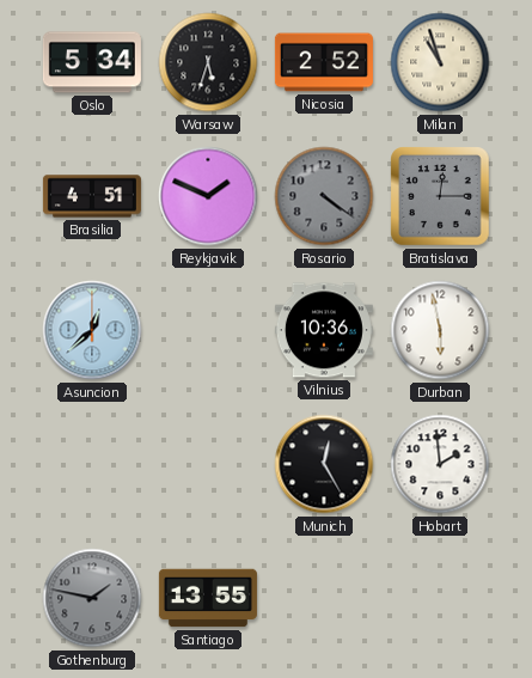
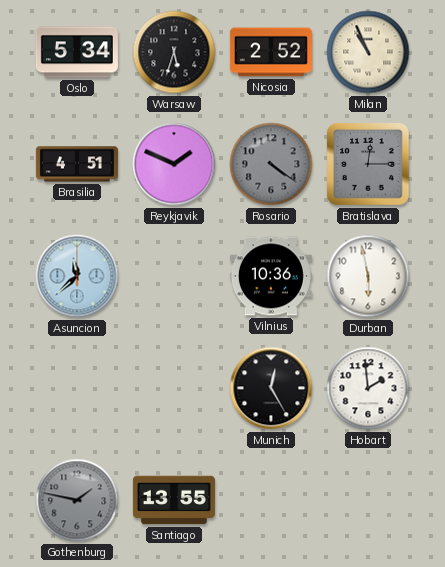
Milan: 10:57 -> 10:56 (368, 52)
Asuncion: 12:38 -> 11:38 (77, 276)
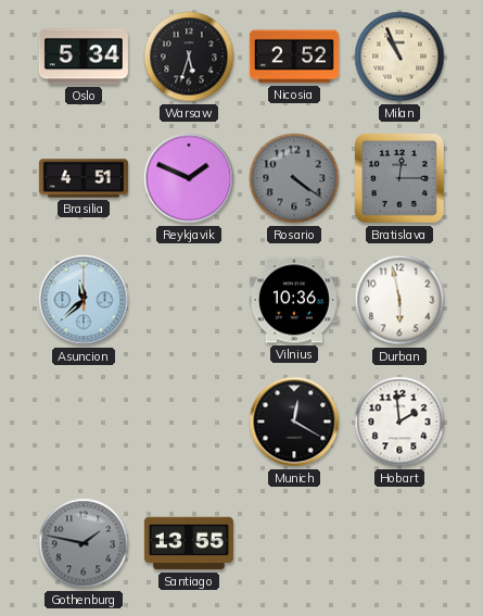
Munich: 12:25 -> 12:20 (294, 422)
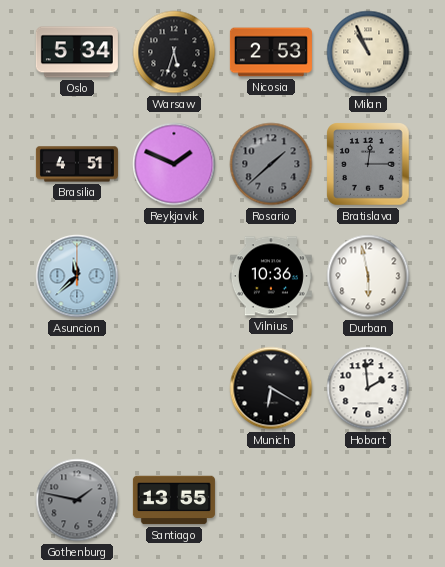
Nicosia: 2:52 -> 2:53 (271, 52)
Rosario: 4:21 -> 1:38 (271, 164)
Munich: 12:20 -> 6:20 (271, 388)
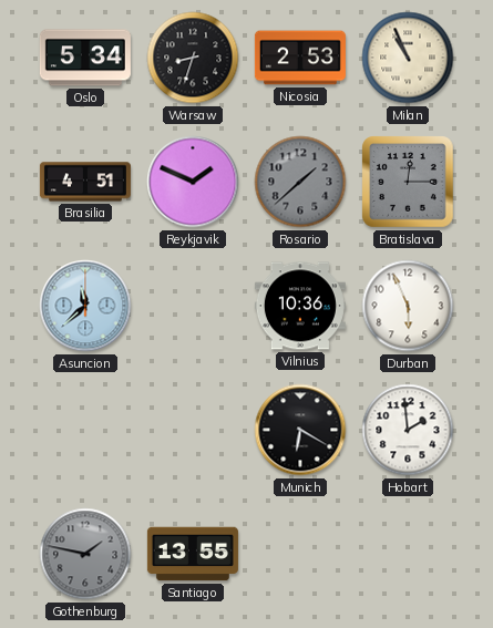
Warsaw: 5:33 -> 8:33 (193, 58)
Durban: 5:58 -> 5:56 (408, 306)
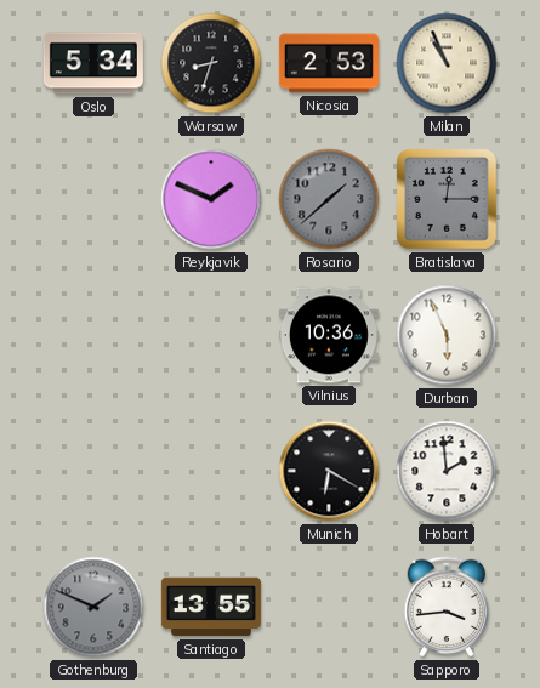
Brasilia: 4:51 -> none (85, 182)
Asuncion: 11:38 -> none (85, 306)
Gothenburg: 1:47 -> 1:49 (93, 607)
Sapporo: none -> 3:44 (447, 607)
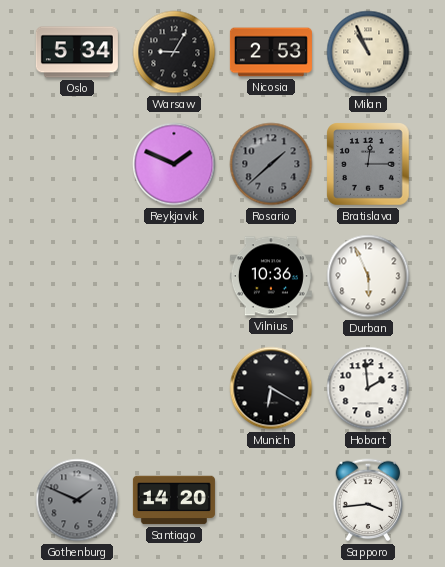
Warsaw: 8:33 -> 9:05 (174, 52)
Santiago: 13:55 -> 14:20 (174, 500)
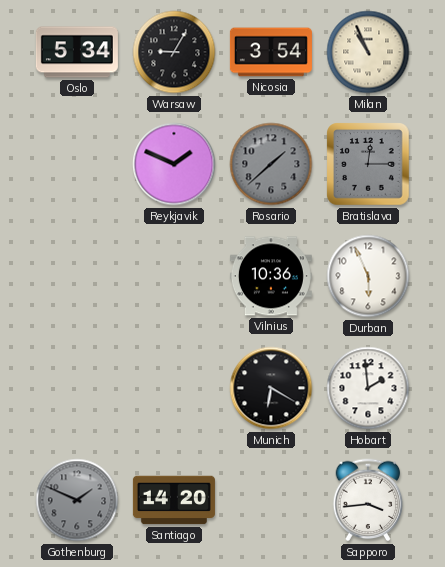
Nicosia: 2:53 -> 3:54 (271, 52)
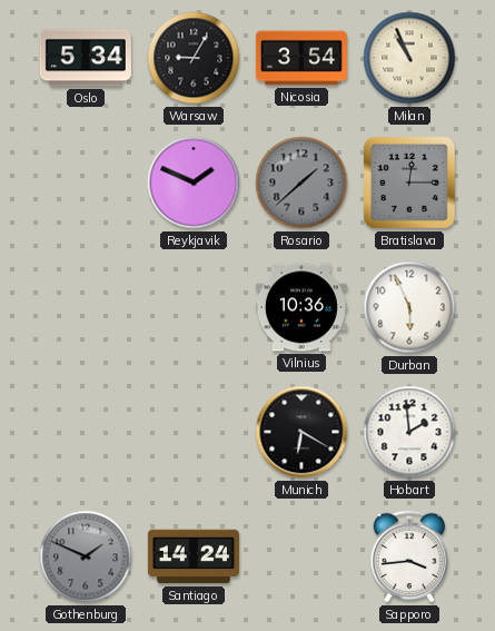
Santiago: 14:20 -> 14:24 (194, 556)
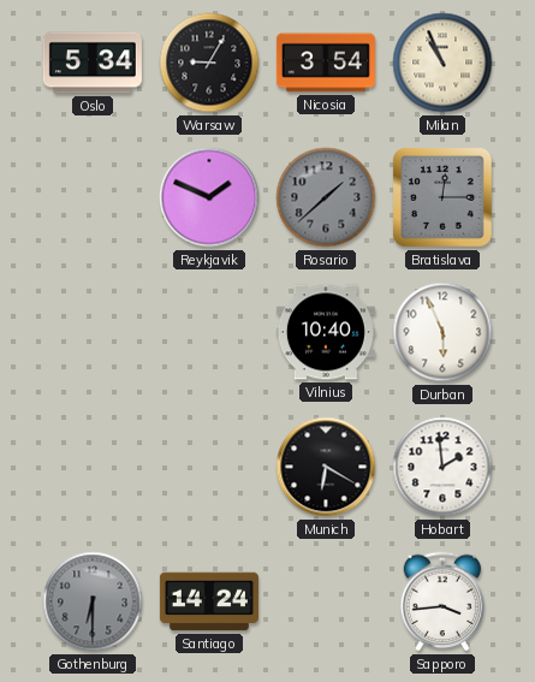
Vilnius: 10:36 -> 10:40 (326, 332)
Gothenburg: 1:49 -> 6:30 (93, 601)
